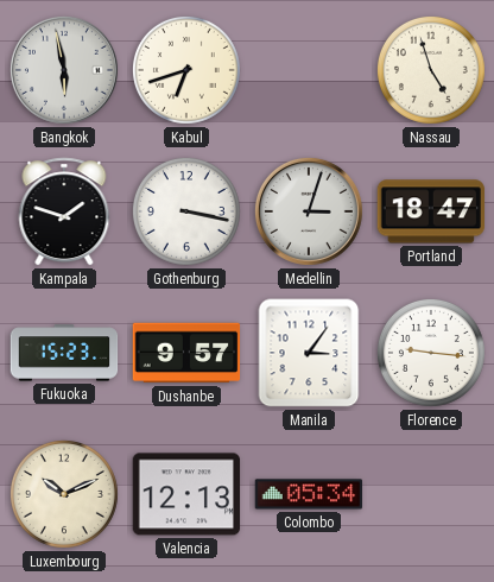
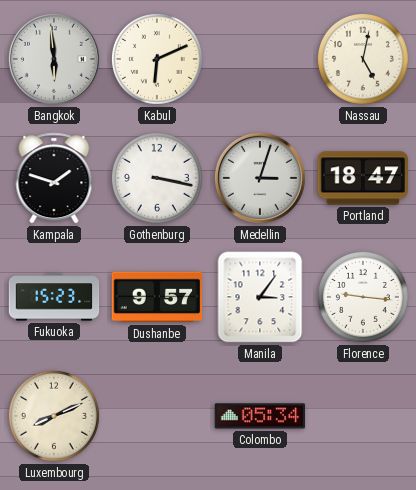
Bangkok: 5:58 -> 5:59 (54, 59)
Kabul: 6:42 -> 6:11 (157, 59)
Nassau: 4:57 -> 5:02 (363, 59)
Luxembourg: 10:11 -> 8:11 (54, 416)
Valencia: 12:13 -> none (186, 494)
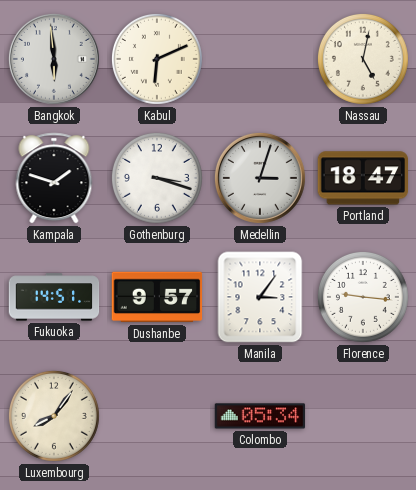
Gothenburg: 3:17 -> 3:18 (157, 178)
Fukuoka: 15:23 -> 14:51 (54, 297)
Luxembourg: 8:11 -> 8:06 (54, 416)
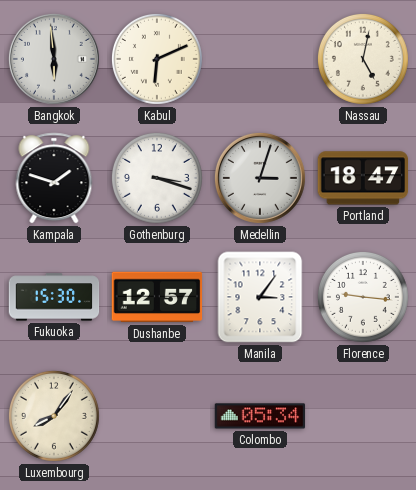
Fukuoka: 14:51 -> 15:30 (54, 297)
Dushanbe: 9:57 -> 12:57 (157, 297)
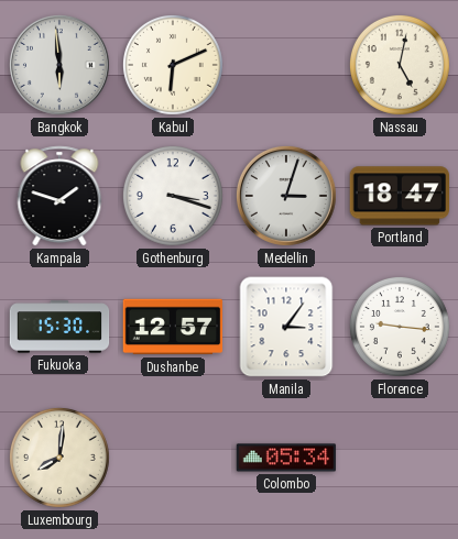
Luxembourg: 8:06 -> 8:01 (59, 458)
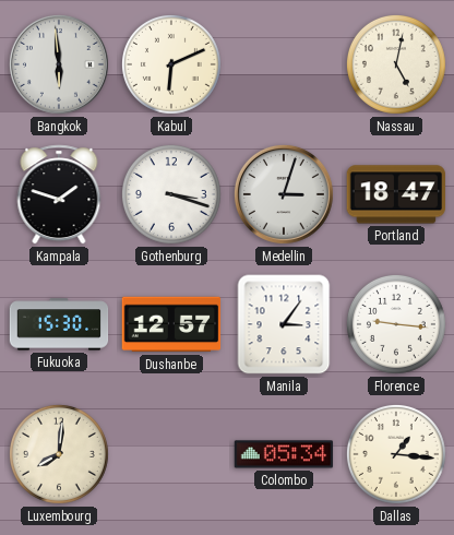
Dallas: none -> 1:16 (396, 454)
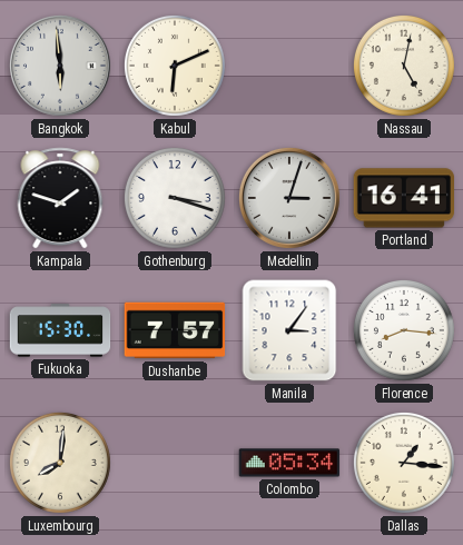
Portland: 18:47 -> 16:41 (403, 198)
Dushanbe: 12:57 -> 7:57 (175, 330)
Florence: 9:16 -> 8:16 (404, 330)
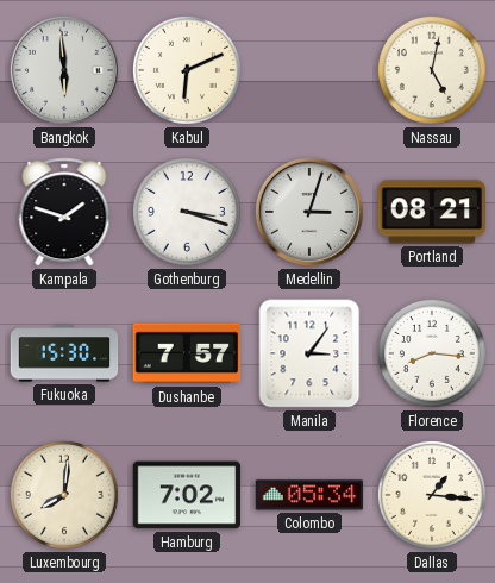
Portland: 16:41 -> 08:21 (431, 212)
Hamburg: none -> 7:02 (187, 495)
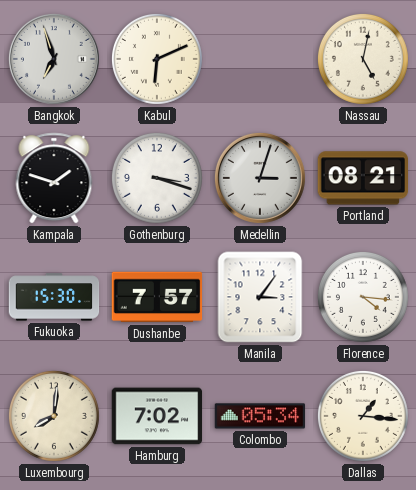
Bangkok: 5:59 -> 6:57 (54, 59)
Florence: 8:16 -> 4:16 (363, 297)
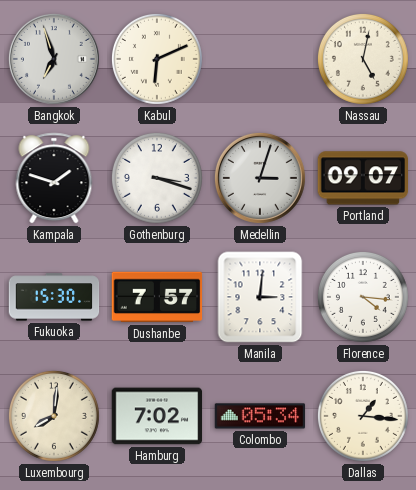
Portland: 08:21 -> 09:07 (362, 178)
Manila: 3:06 -> 3:01 (260, 297)
